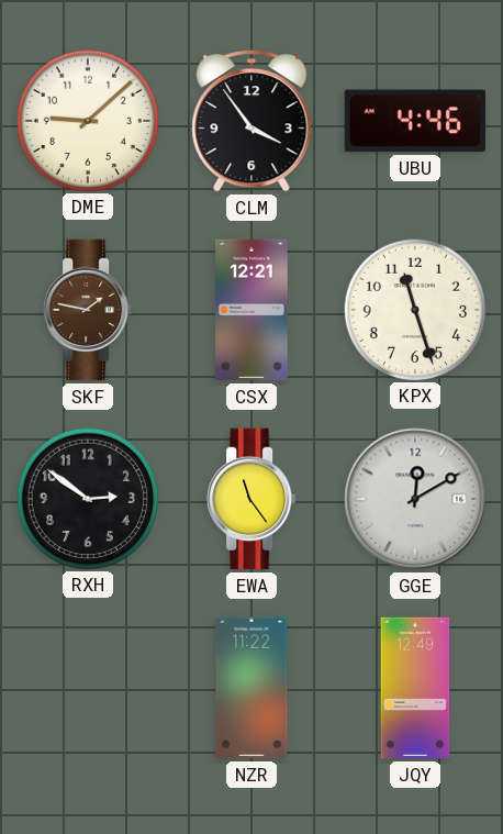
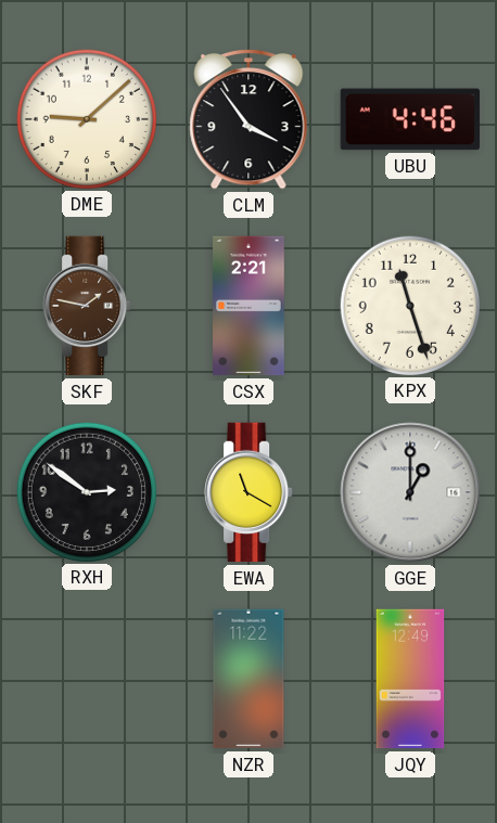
CSX: 12:21 -> 2:21 (250, 306)
EWA: 11:24 -> 11:20 (248, 492)
GGE: 12:10 -> 1:00 (410, 492)
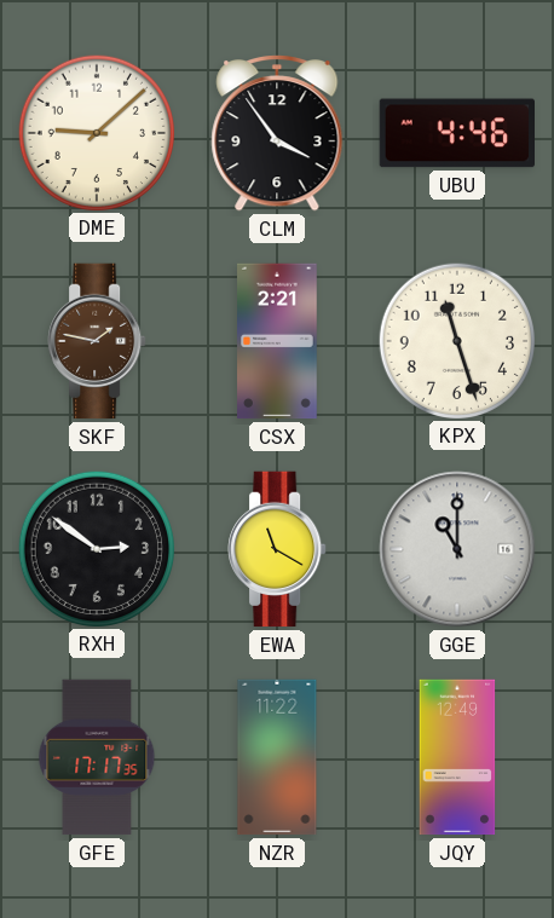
GGE: 1:00 -> 11:00 (457, 549)
GFE: none -> 17:17 (97, 757)
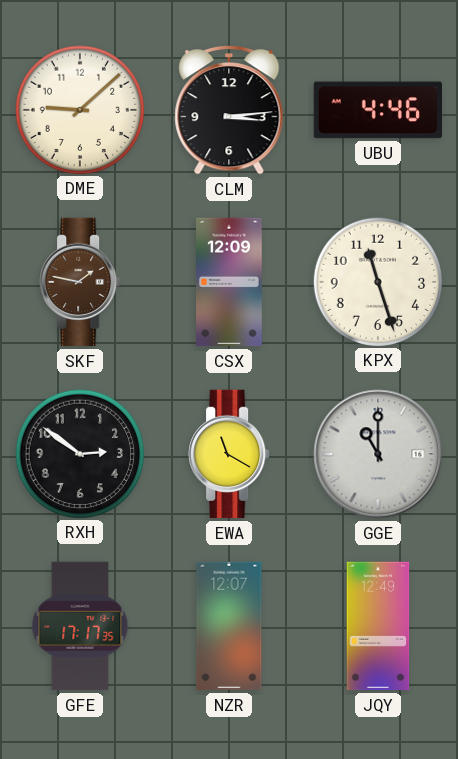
CLM: 3:54 -> 3:14 (229, 111)
CSX: 2:21 -> 12:09 (230, 282)
NZR: 11:22 -> 12:07 (229, 626)
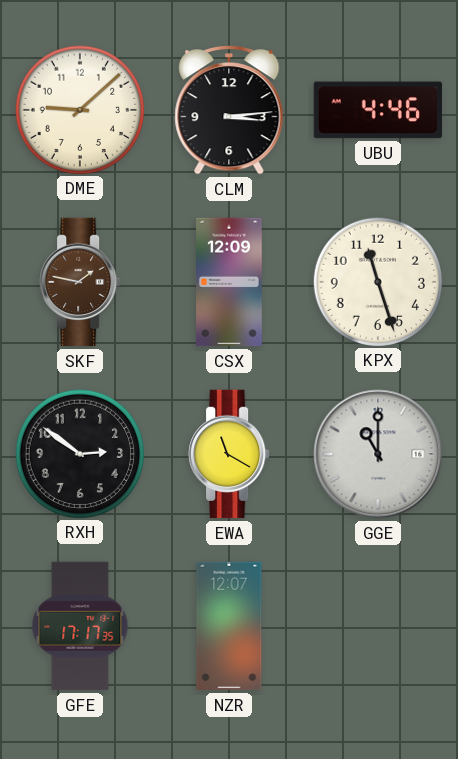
JQY: 12:49 -> none (378, 626)
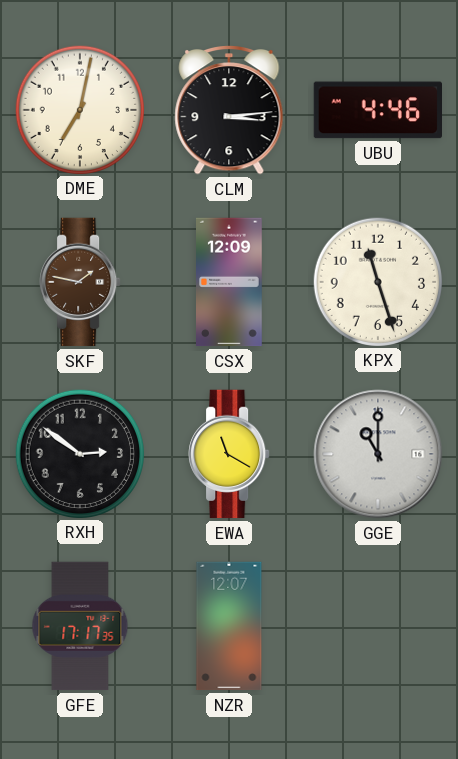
DME: 9:08 -> 7:02 (79, 109)
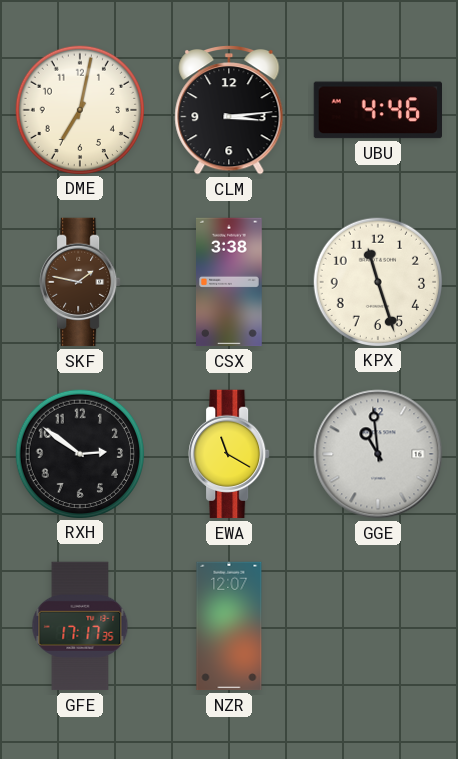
CSX: 12:09 -> 3:38 (230, 282)
GGE: 11:00 -> 10:59 (378, 454)
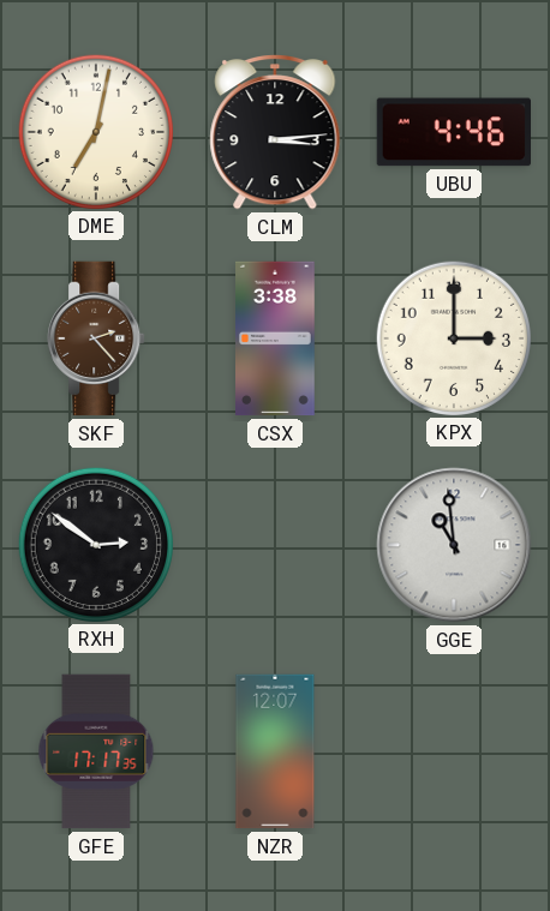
SKF: 1:47 -> 2:23 (96, 338)
KPX: 11:27 -> 3:00 (453, 337)
EWA: 11:20 -> none (229, 454)
